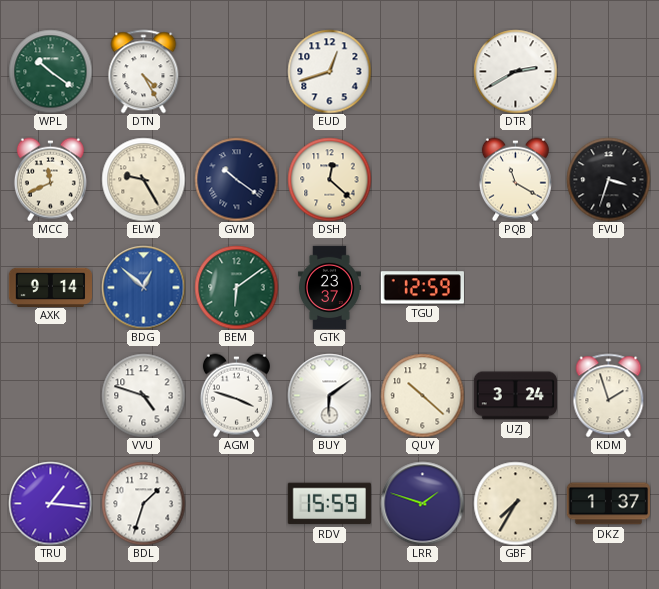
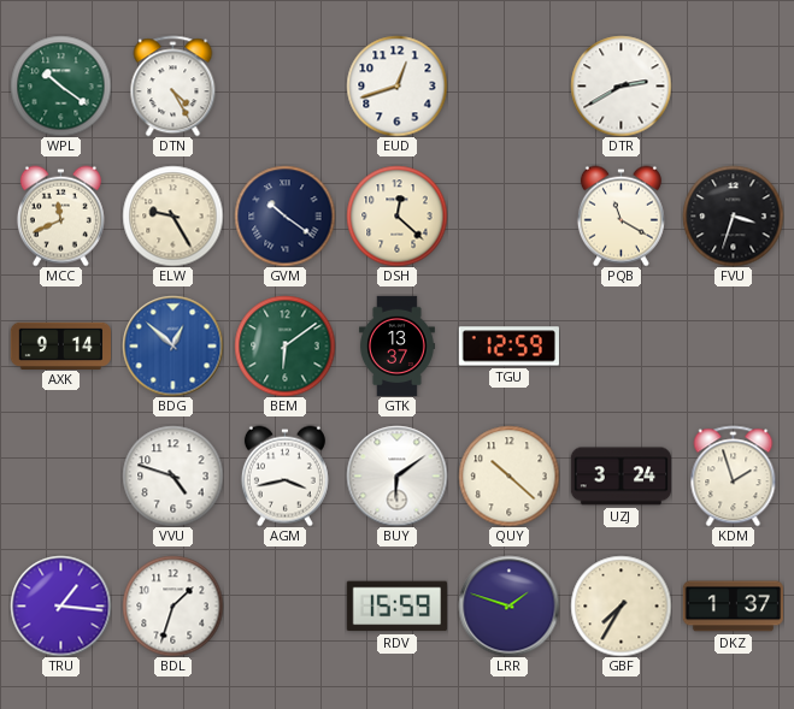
GTK: 23:37 -> 13:37 (396, 345)
AGM: 3:48 -> 3:43 (284, 475)
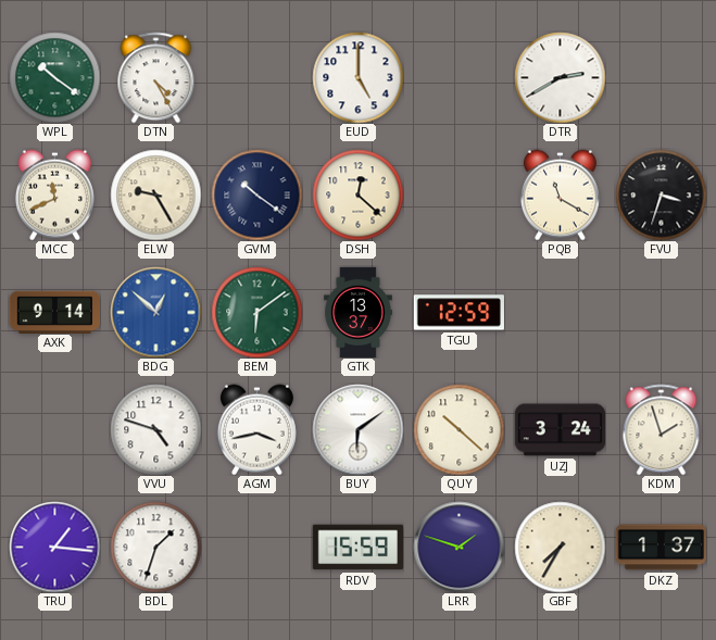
EUD: 12:42 -> 5:00 (357, 77)
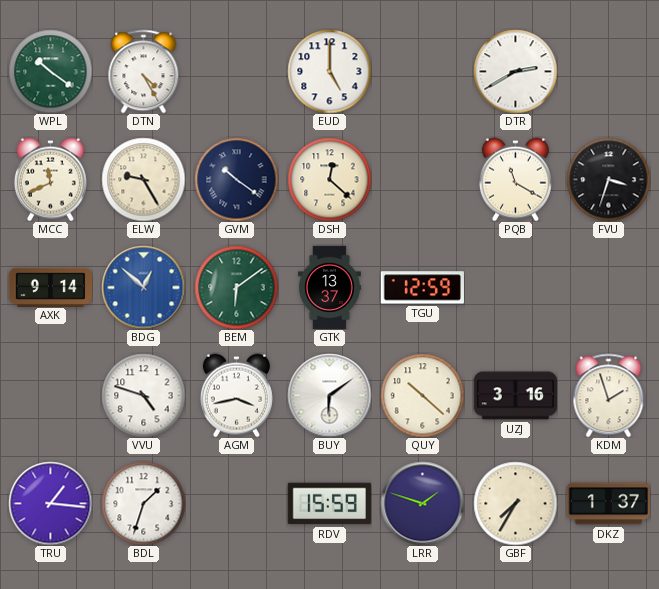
UZJ: 3:24 -> 3:16 (515, 396)
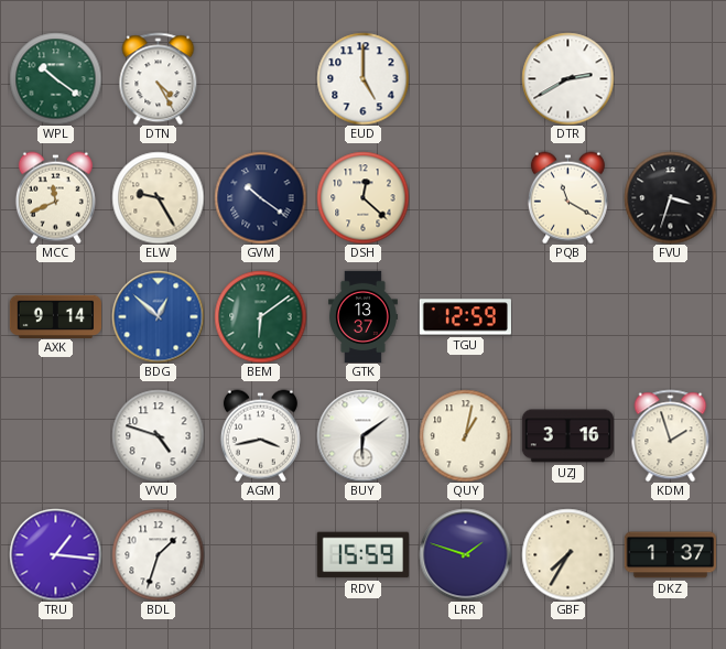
QUY: 10:22 -> 1:02 (465, 435)
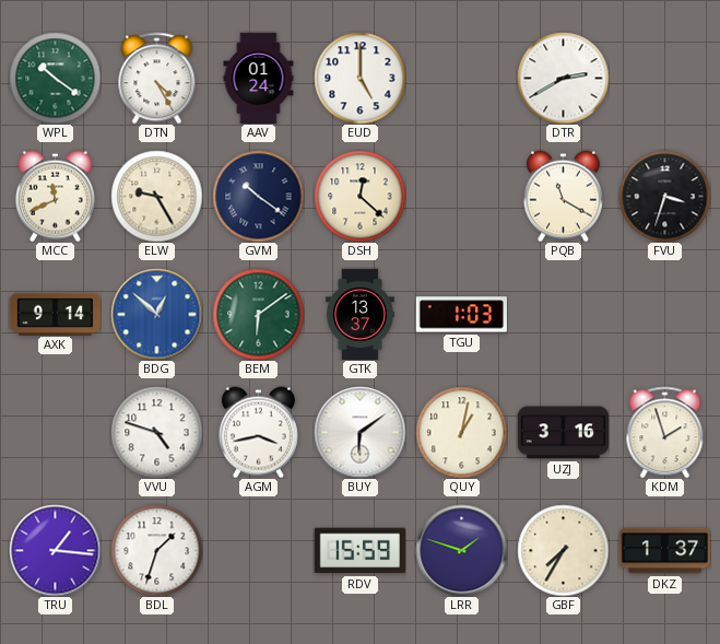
AAV: none -> 01:24 (259, 78)
TGU: 12:59 -> 1:03 (461, 315)
